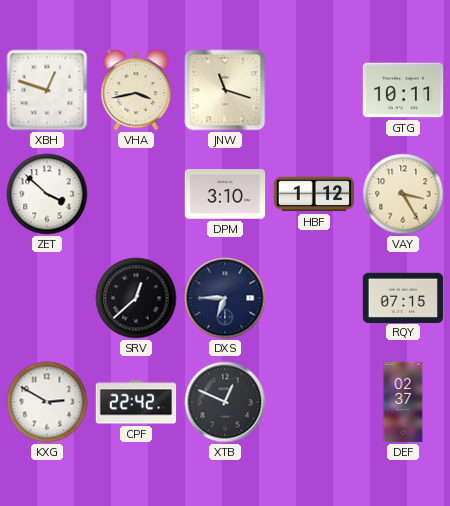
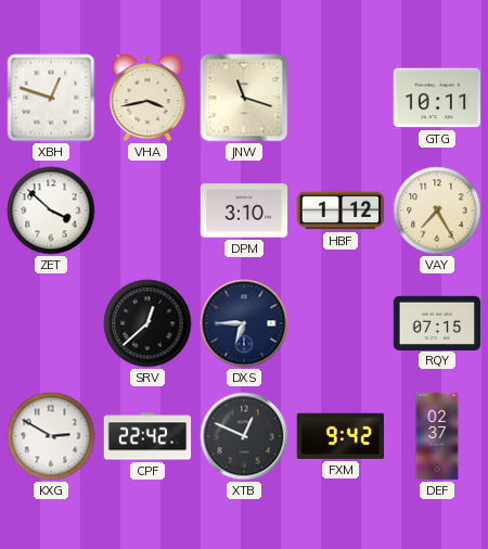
VAY: 3:25 -> 7:25 (437, 210)
FXM: none -> 9:42 (339, 436)
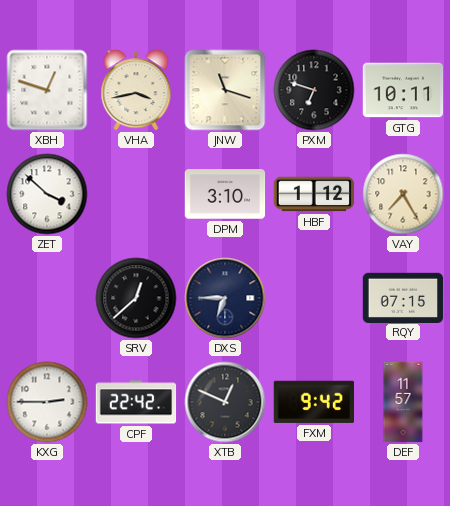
PXM: none -> 6:48 (314, 90)
KXG: 2:50 -> 2:45 (47, 402)
DEF: 02:37 -> 11:57 (403, 402)
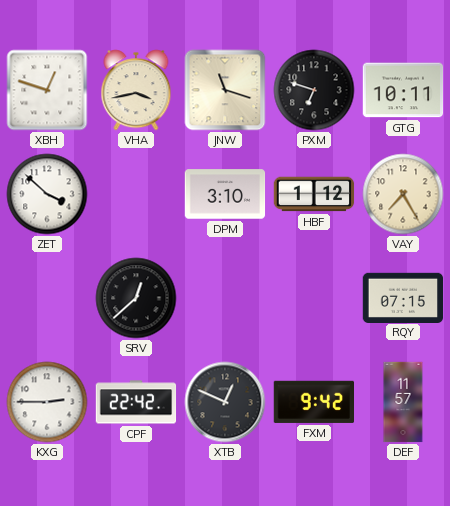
DXS: 6:45 -> none (225, 298)
